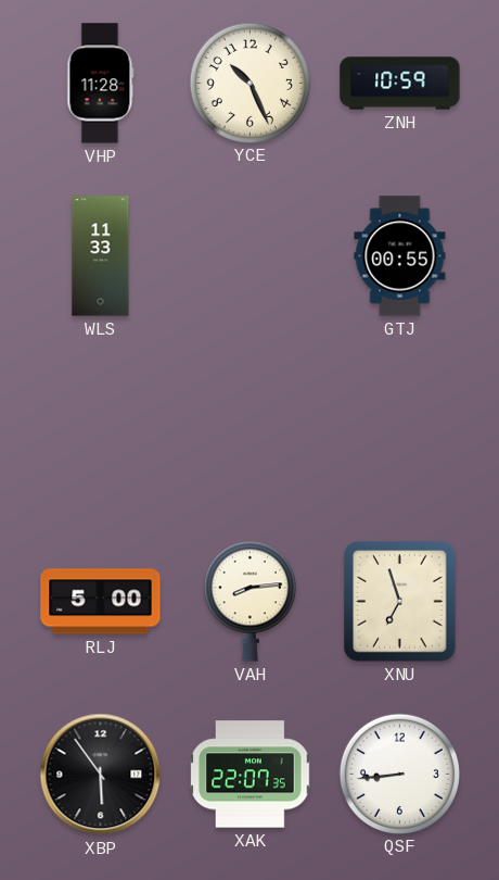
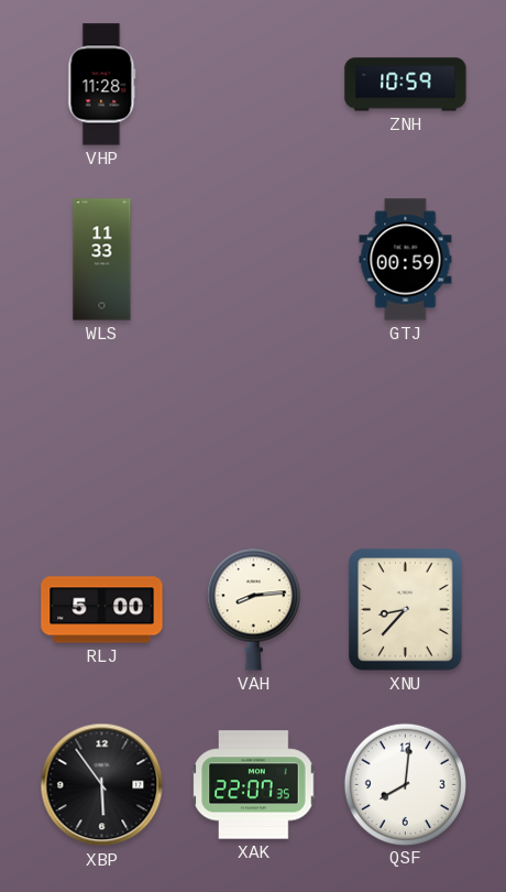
YCE: 10:26 -> none (250, 83)
GTJ: 00:55 -> 00:59 (406, 260)
XNU: 6:57 -> 8:37 (406, 610)
QSF: 8:44 -> 8:01 (405, 784)
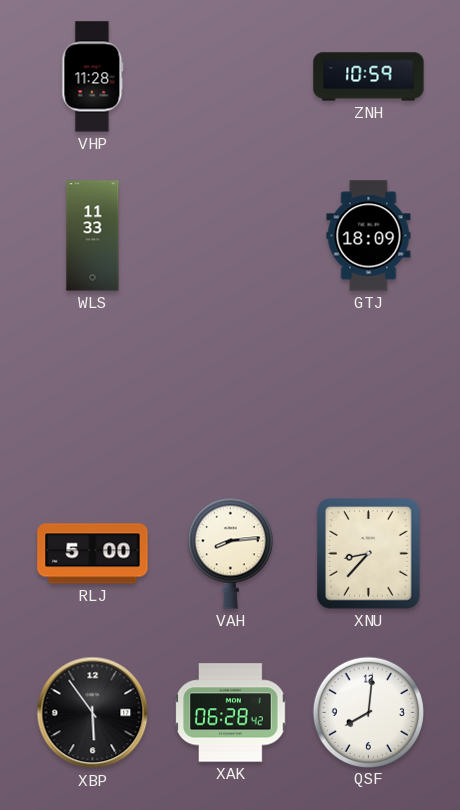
GTJ: 00:59 -> 18:09 (369, 236)
XAK: 22:07 -> 06:28 (231, 713)
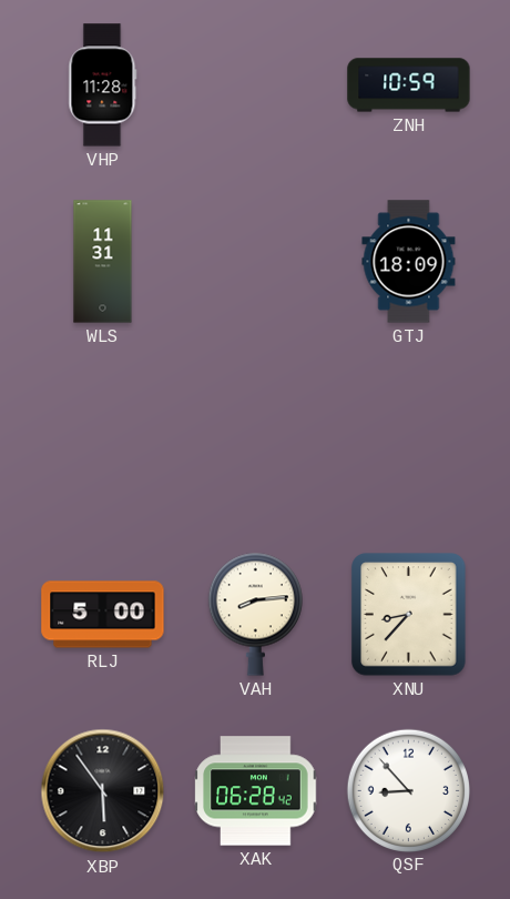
WLS: 11:33 -> 11:31 (103, 262)
QSF: 8:01 -> 8:53 (408, 790)
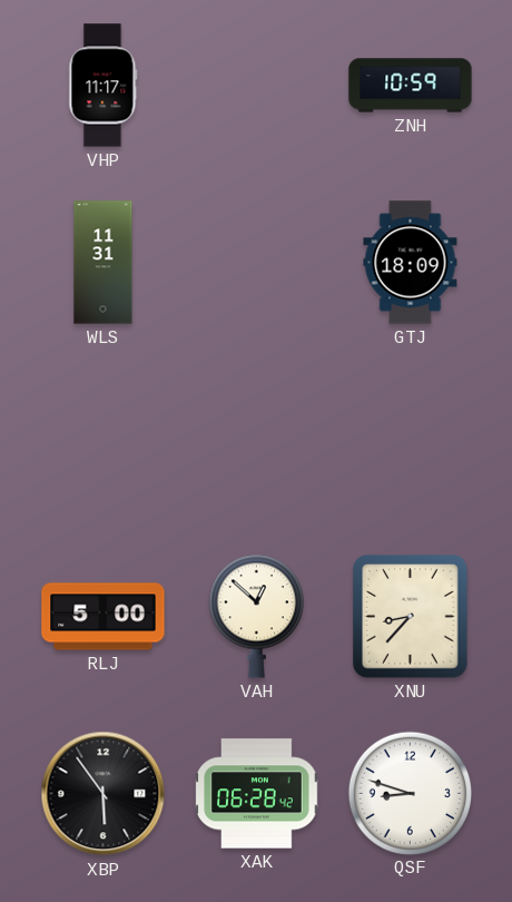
VHP: 11:28 -> 11:17 (104, 86)
VAH: 8:14 -> 12:52 (256, 616)
QSF: 8:53 -> 8:48 (410, 793)
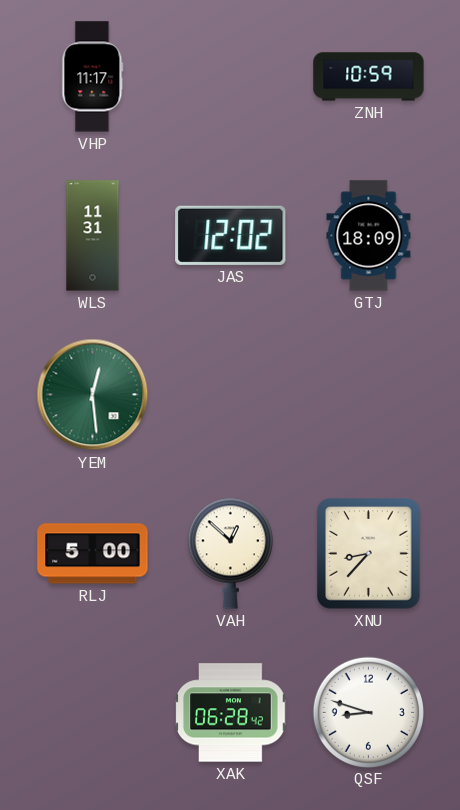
JAS: none -> 12:02 (231, 235)
YEM: none -> 12:29 (93, 395)
XBP: 5:54 -> none (104, 794)
